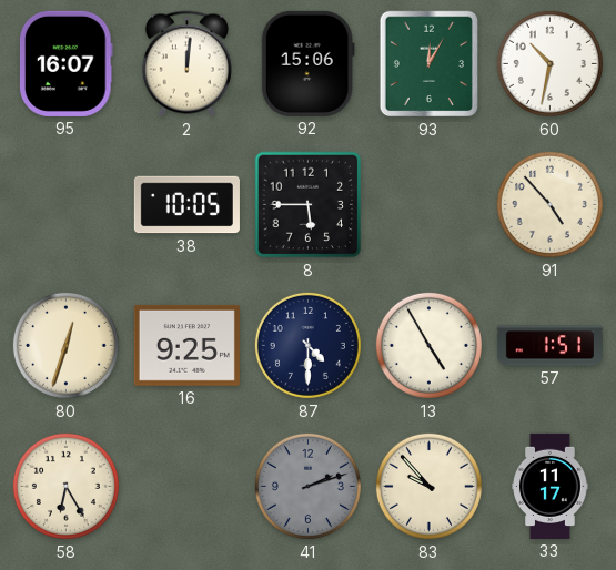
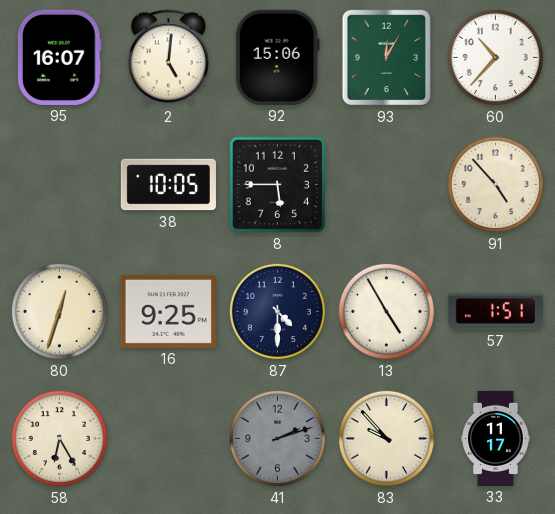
2: 12:01 -> 5:01 (168, 58)
60: 10:32 -> 10:37 (495, 57)
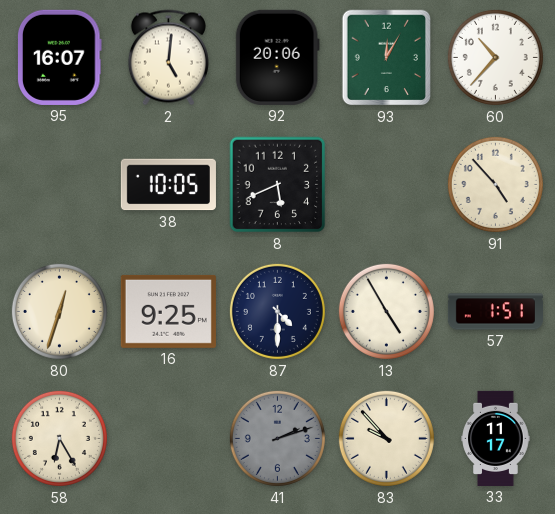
92: 15:06 -> 20:06 (277, 57)
8: 5:45 -> 5:41 (278, 185)
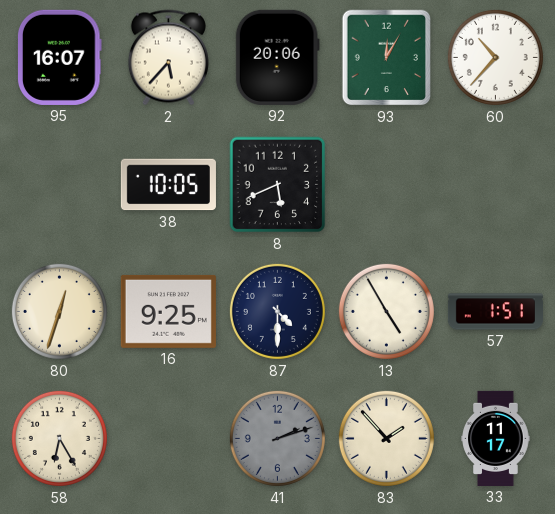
2: 5:01 -> 5:37 (168, 58)
91: 4:53 -> none (495, 184)
83: 9:53 -> 1:53 (386, 438)
